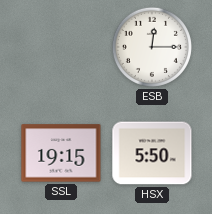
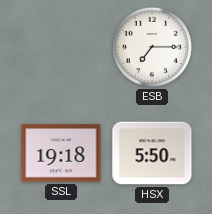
ESB: 12:15 -> 7:15 (152, 47)
SSL: 19:15 -> 19:18 (61, 153)
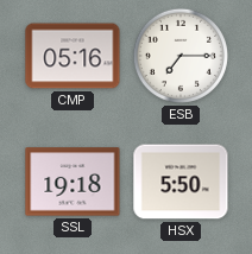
CMP: none -> 05:16 (73, 56)
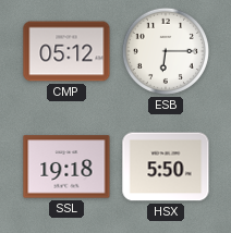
CMP: 05:16 -> 05:12 (66, 51)
ESB: 7:15 -> 6:15 (166, 51)
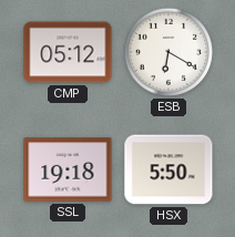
ESB: 6:15 -> 6:20 (168, 52)
